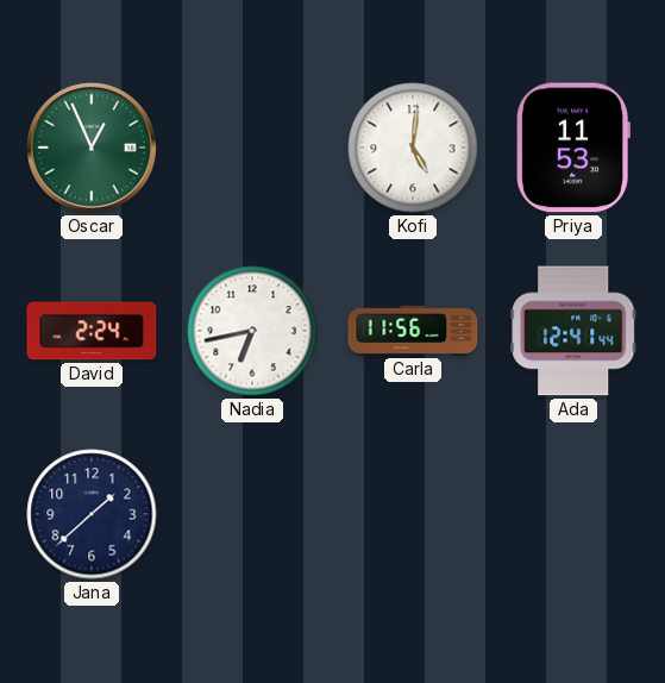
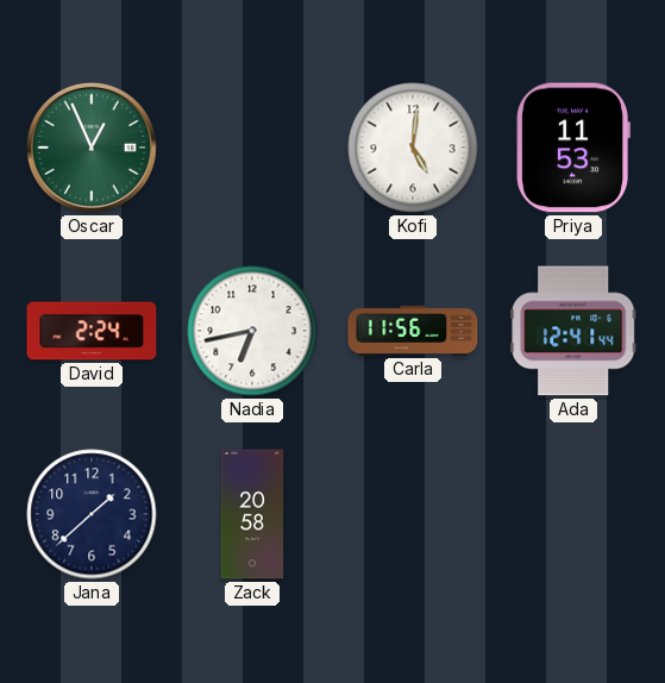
Zack: none -> 20:58 (252, 514)
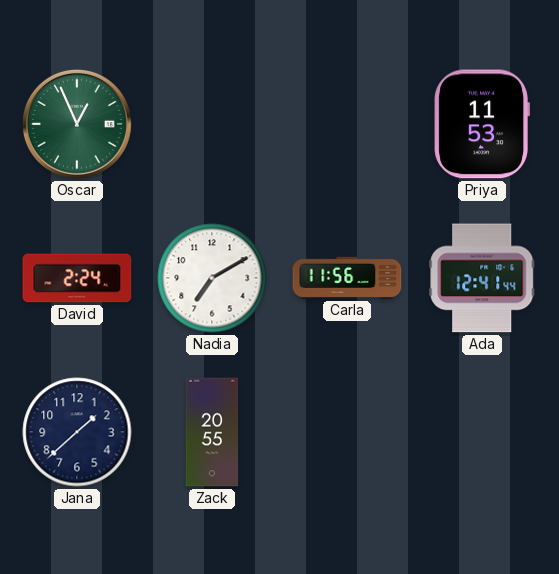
Kofi: 5:01 -> none (413, 148)
Nadia: 6:43 -> 7:10 (212, 278)
Zack: 20:58 -> 20:55 (212, 432)
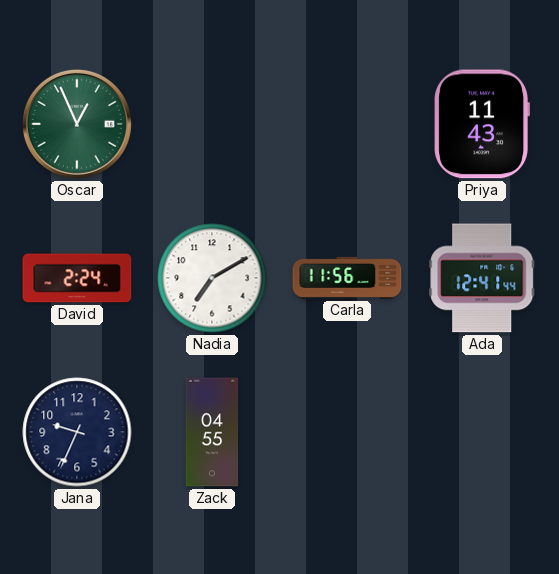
Priya: 11:53 -> 11:43 (481, 124)
Jana: 1:38 -> 9:34 (77, 432)
Zack: 20:55 -> 04:55 (212, 432)
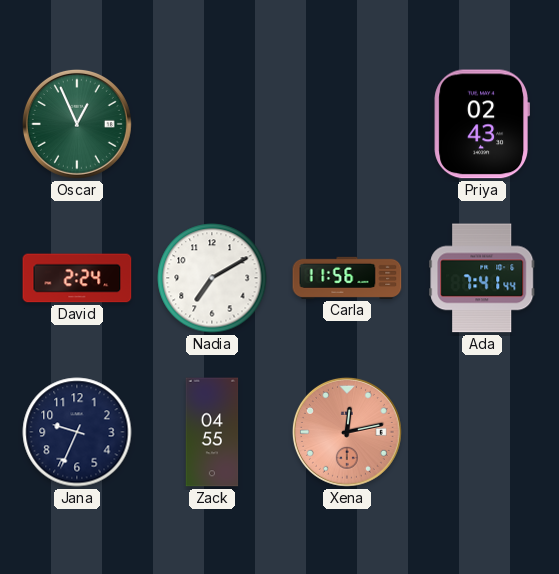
Priya: 11:43 -> 02:43 (481, 124)
Ada: 12:41 -> 7:41 (482, 278)
Xena: none -> 12:13 (347, 432)
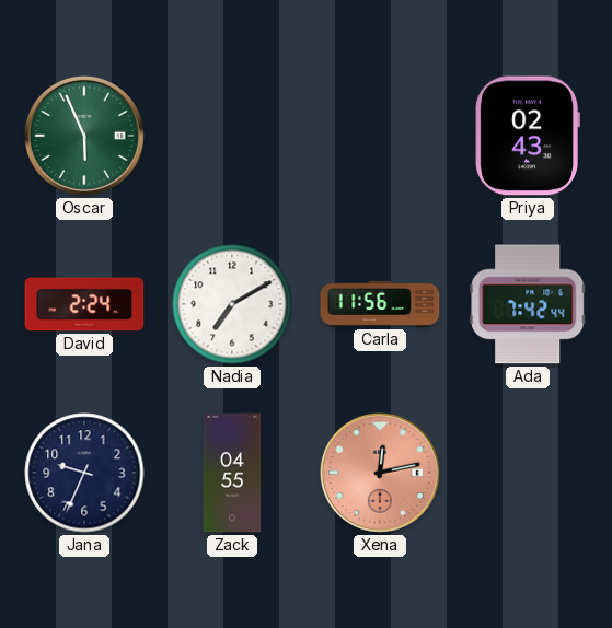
Oscar: 12:56 -> 5:56 (84, 136)
Ada: 7:41 -> 7:42 (528, 304)
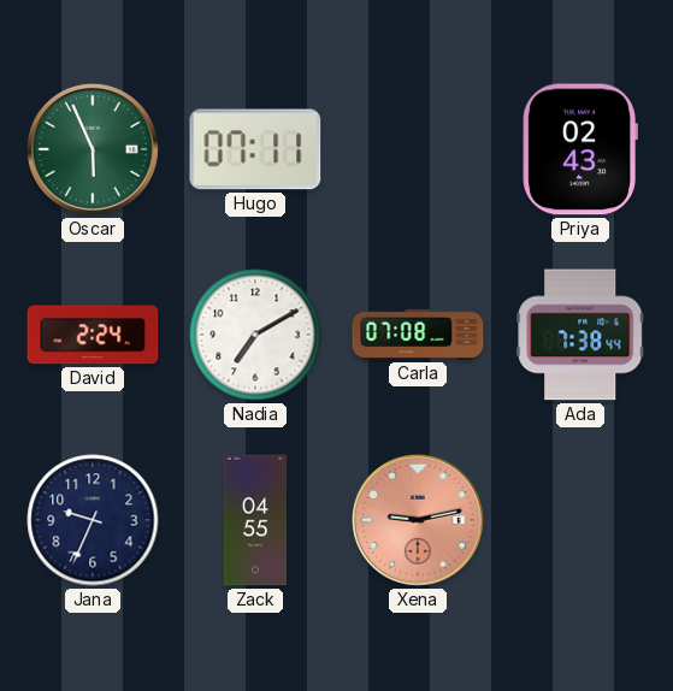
Hugo: none -> 07:11 (255, 149)
Carla: 11:56 -> 07:08 (418, 335)
Ada: 7:42 -> 7:38 (580, 335)
Xena: 12:13 -> 9:13 (418, 520)
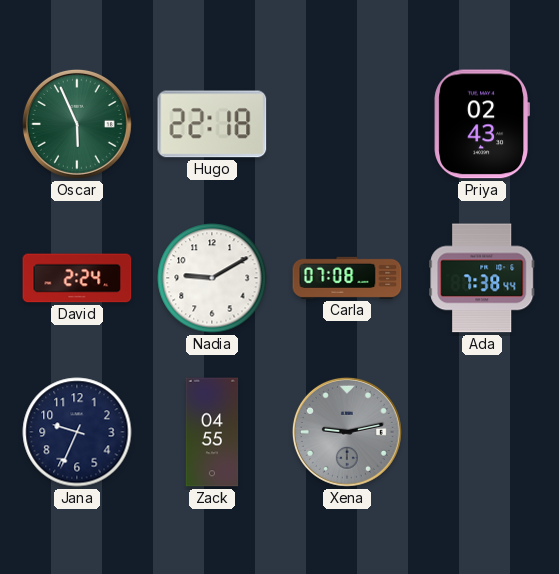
Hugo: 07:11 -> 22:18 (212, 124)
Nadia: 7:10 -> 9:10 (212, 278)
Xena dial: salmon -> grey (347, 432)
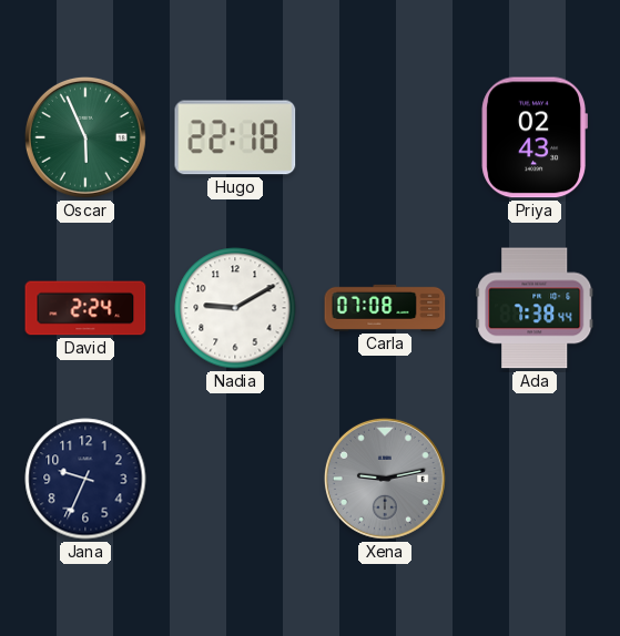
Zack: 04:55 -> none (212, 432)
